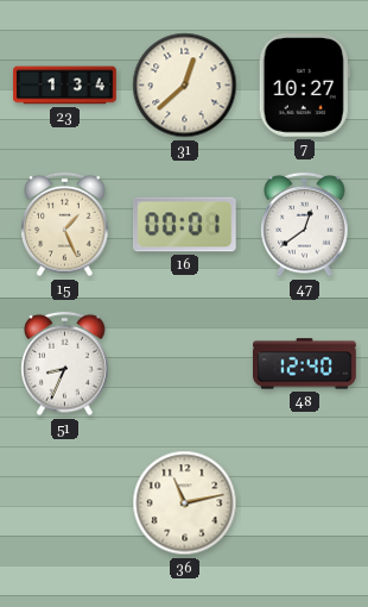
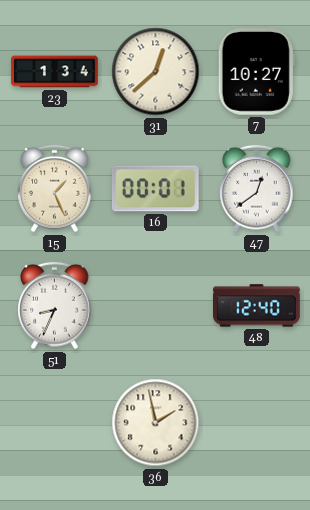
36: 11:13 -> 1:58 (156, 423)
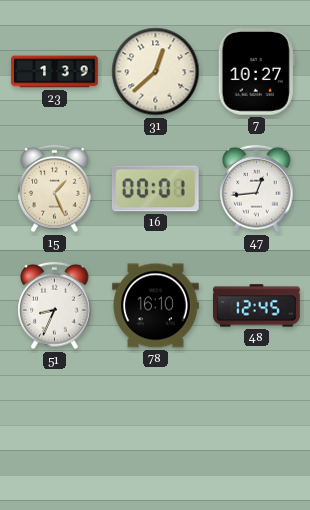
23: 1:34 -> 1:39 (55, 72)
47: 12:39 -> 12:44 (257, 189)
78: none -> 16:10 (156, 306)
48: 12:40 -> 12:45 (257, 306)
36: 1:58 -> none (156, 423)
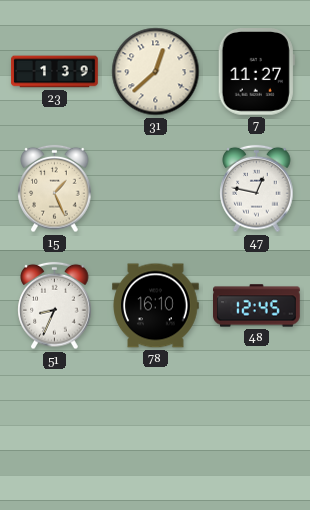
7: 10:27 -> 11:27 (256, 72)
16: 00:01 -> none (155, 189)
47: 12:44 -> 12:47 (257, 189)
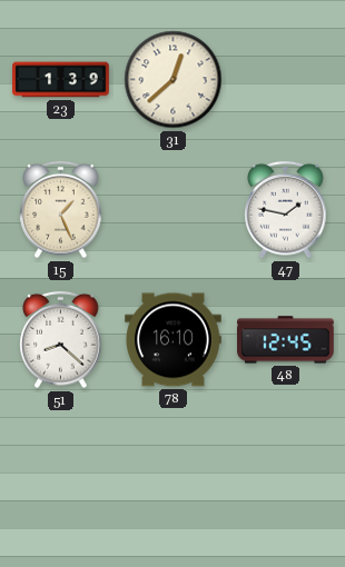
7: 11:27 -> none (256, 72)
47: 12:47 -> 1:47 (286, 210)
51: 8:34 -> 8:22 (61, 340)
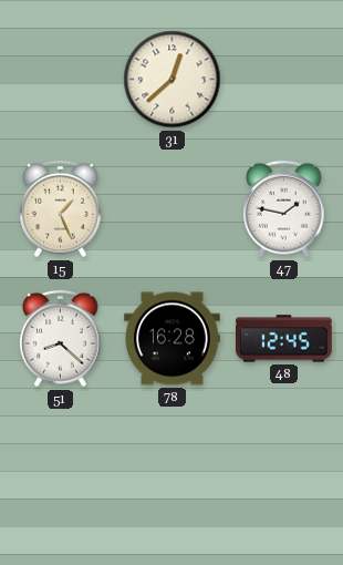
23: 1:39 -> none (61, 80)
78: 16:10 -> 16:28 (173, 339)
